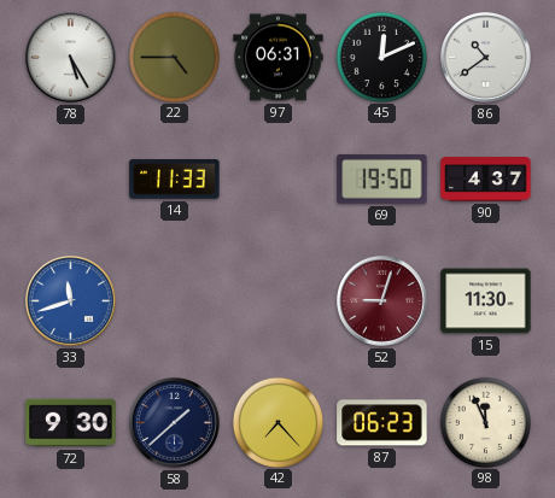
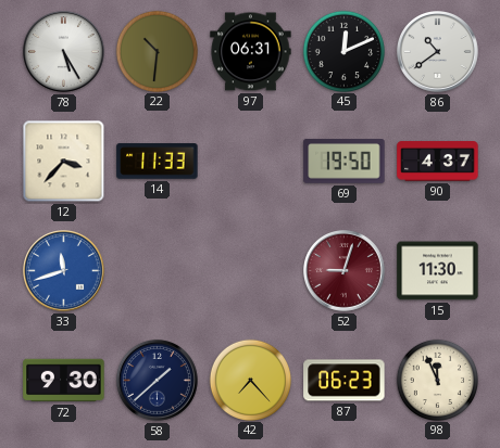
22: 4:45 -> 10:31 (157, 51)
12: none -> 3:37 (64, 162)
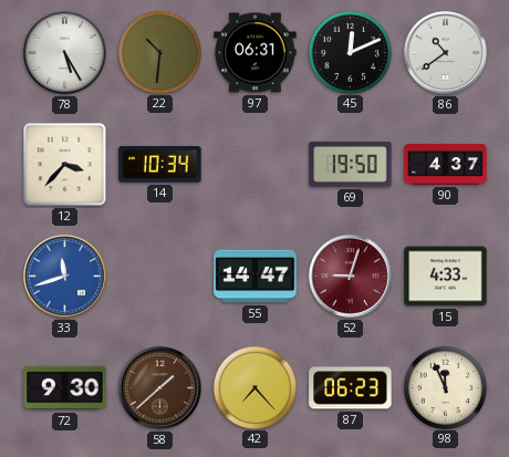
14: 11:33 -> 10:34 (160, 165)
55: none -> 14:47 (256, 277)
15: 11:30 -> 4:33 (446, 277)
58 dial: navy -> brown (160, 388)
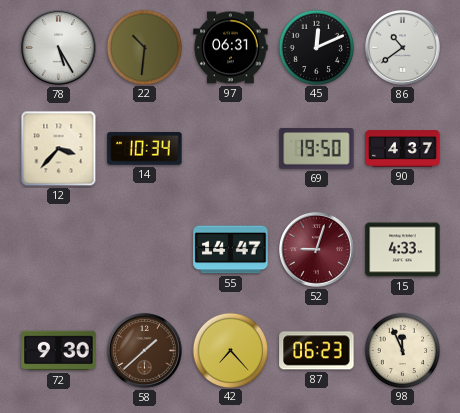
33: 11:42 -> none (65, 277)
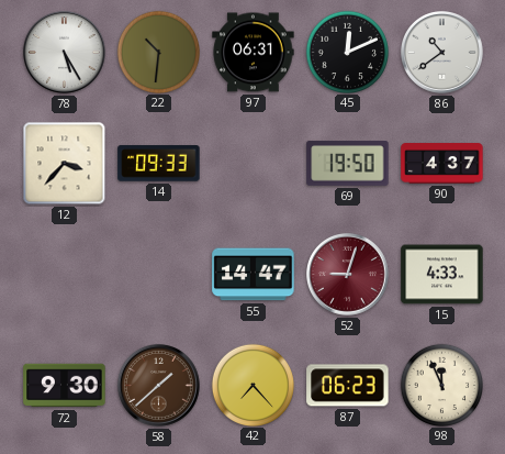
14: 10:34 -> 09:33 (159, 164)
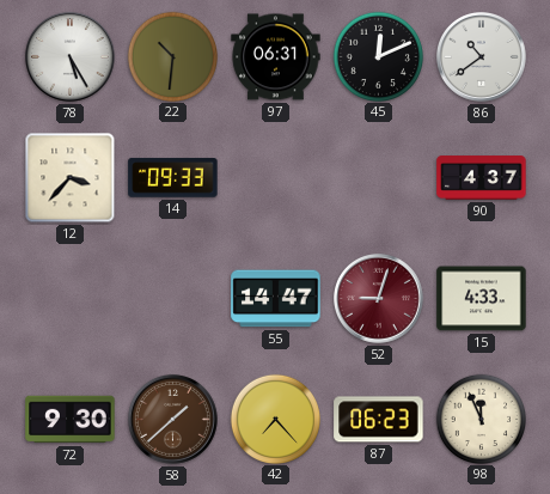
69: 19:50 -> none (348, 164)
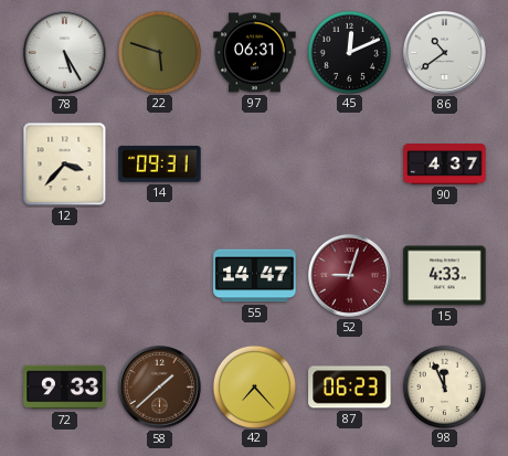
22: 10:31 -> 5:48 (159, 52)
14: 09:33 -> 09:31 (160, 165)
72: 9:30 -> 9:33 (65, 388)
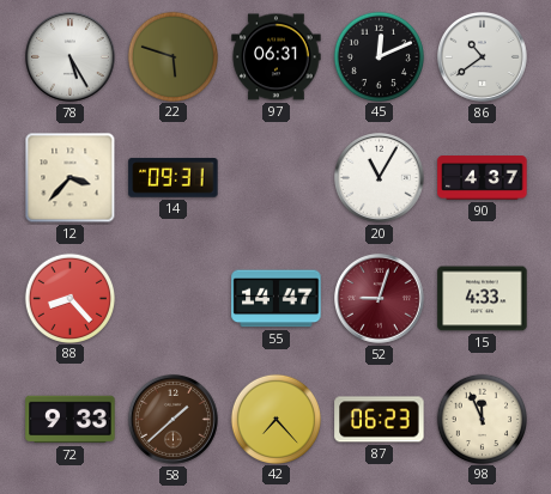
20: none -> 11:05 (380, 178)
88: none -> 8:23 (69, 298)
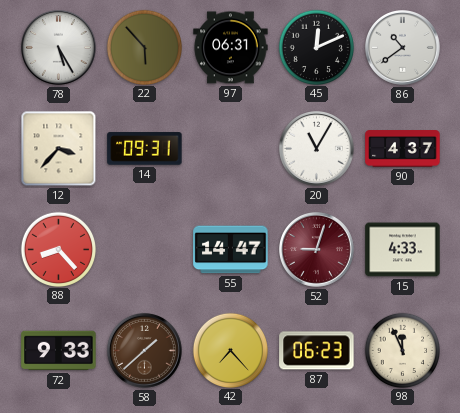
22: 5:48 -> 5:53 (144, 47)
